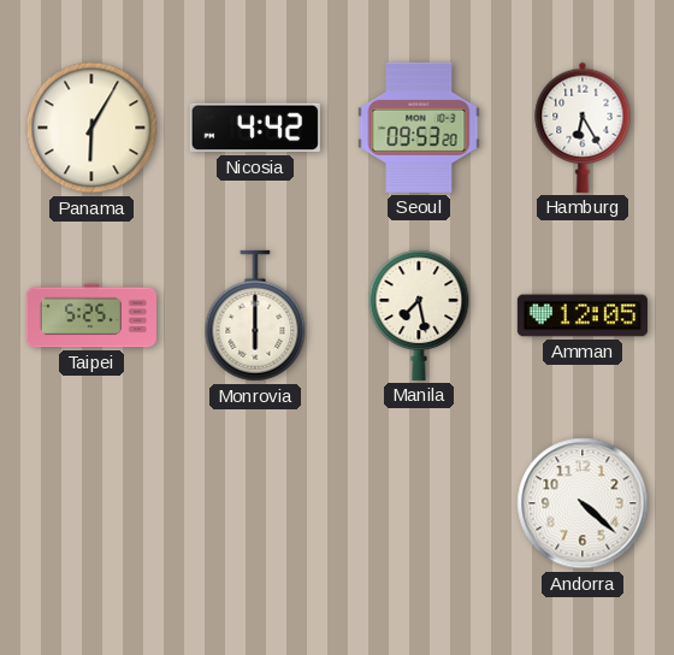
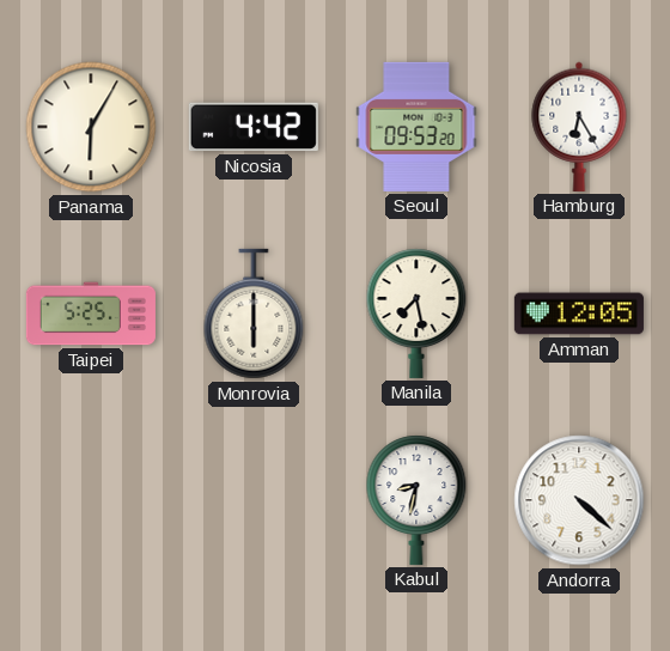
Kabul: none -> 8:32 (416, 500)
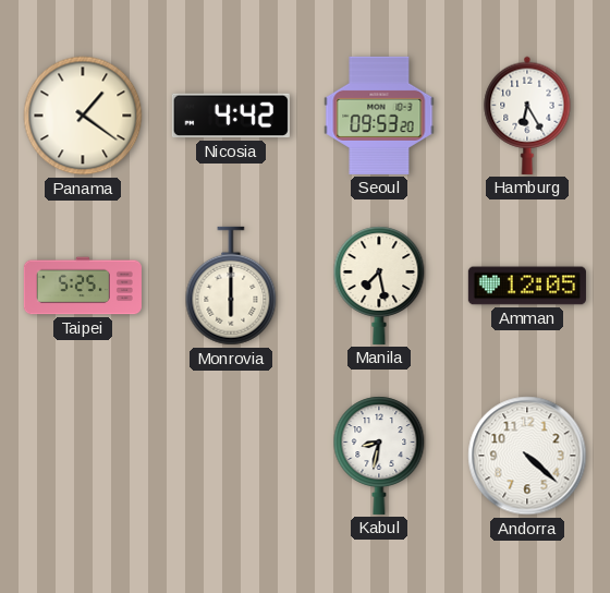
Panama: 6:05 -> 1:21 (83, 116)
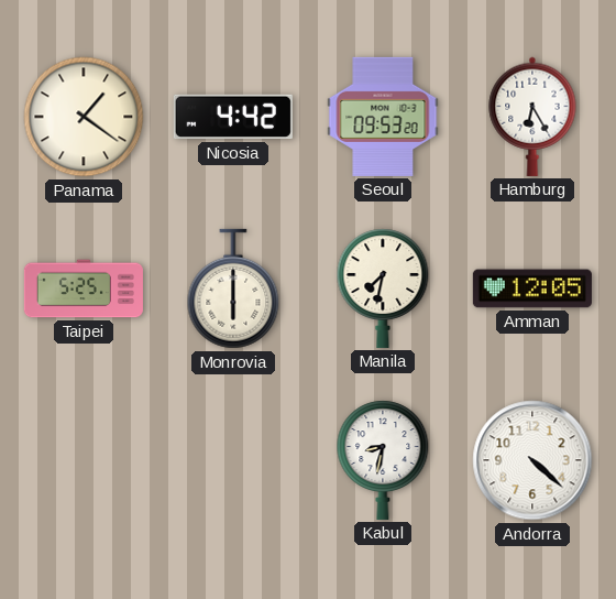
Manila: 7:28 -> 7:32 (383, 288)
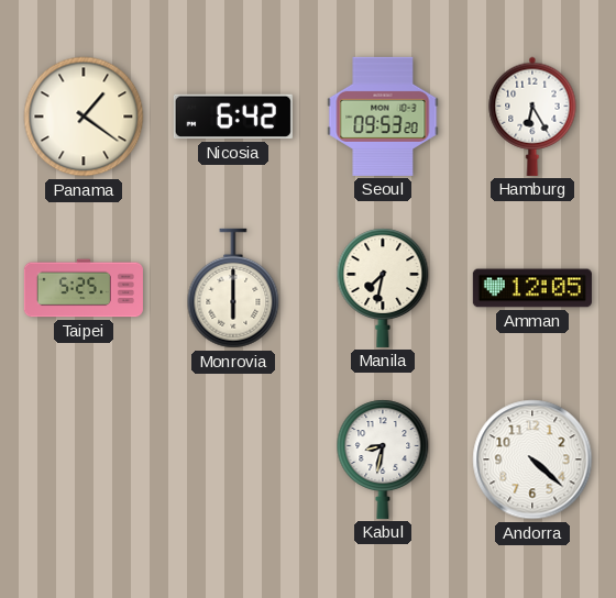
Nicosia: 4:42 -> 6:42 (233, 117)
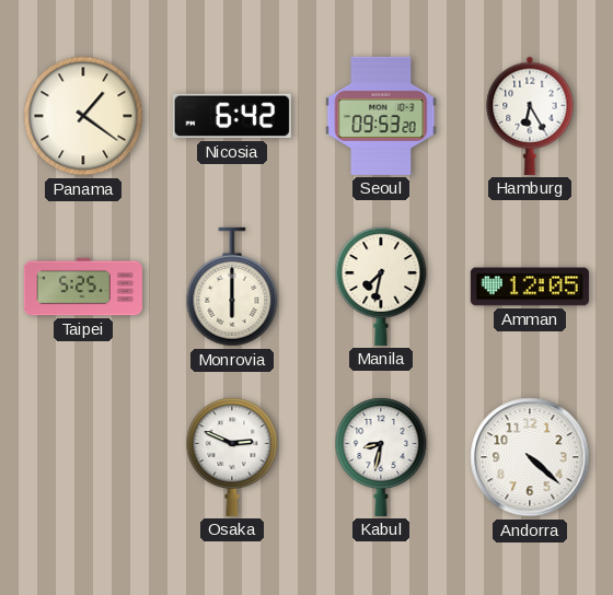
Osaka: none -> 2:49 (232, 457)
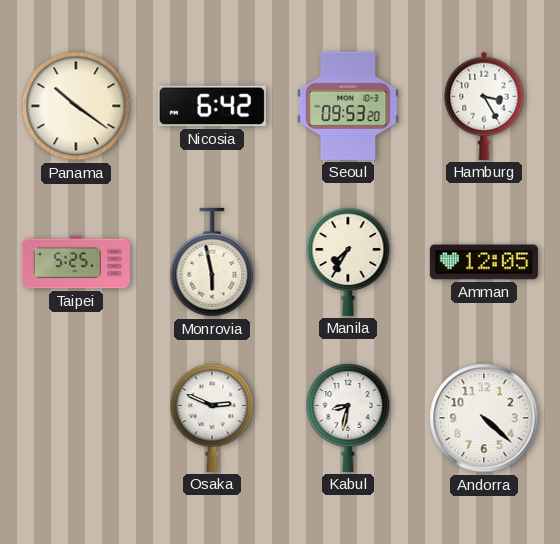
Panama: 1:21 -> 10:21 (76, 106)
Hamburg: 6:25 -> 3:25 (484, 106)
Monrovia: 6:00 -> 5:58 (212, 262)
Manila: 7:32 -> 7:35 (348, 262)
